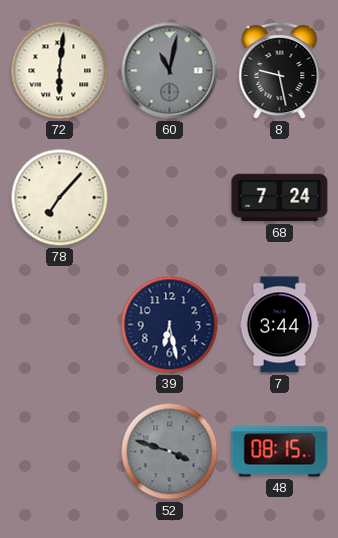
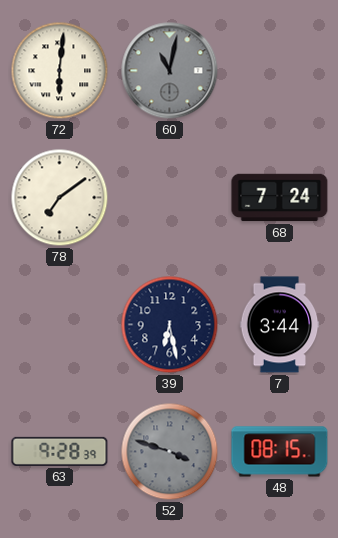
8: 9:28 -> none (280, 71)
78: 7:07 -> 7:09 (60, 198)
63: none -> 9:28 (60, 451)
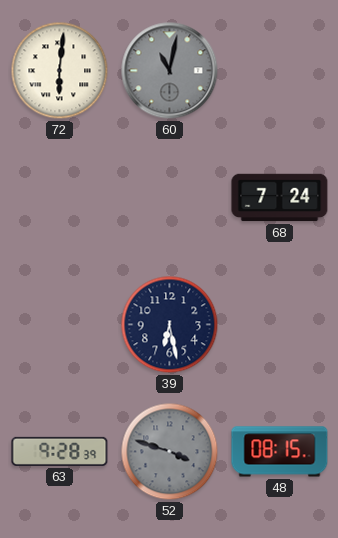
78: 7:09 -> none (60, 198)
7: 3:44 -> none (280, 325)
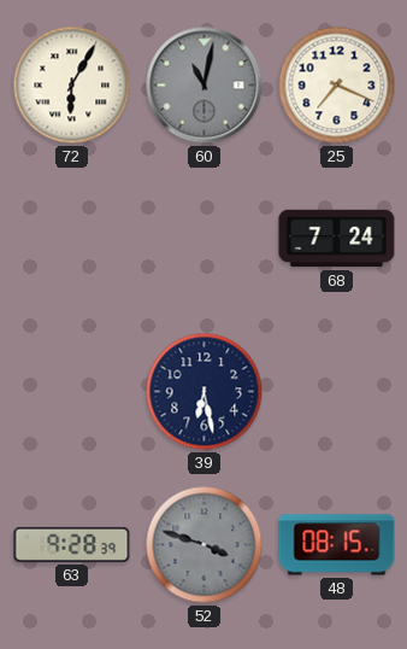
72: 6:01 -> 6:05 (72, 86)
25: none -> 7:19 (337, 86)
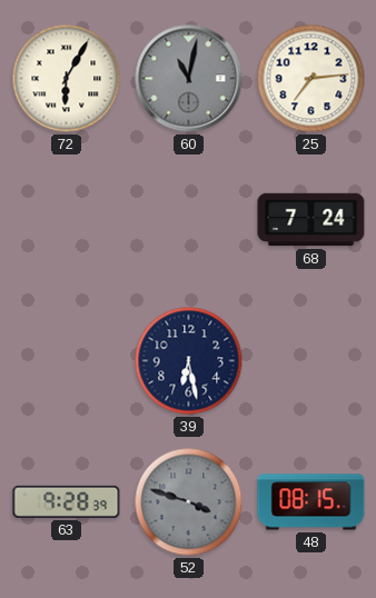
25: 7:19 -> 7:14 (311, 79)
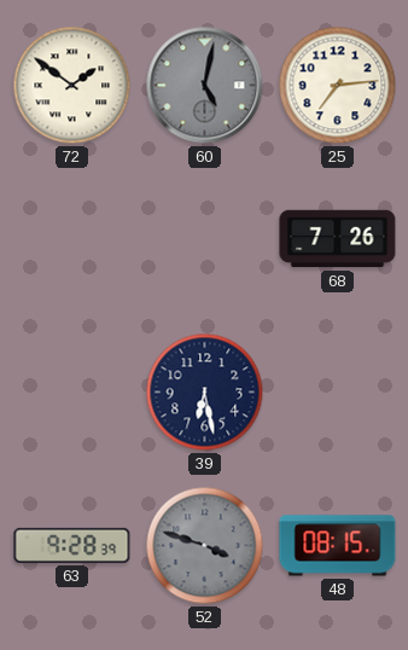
72: 6:05 -> 1:51 (72, 86)
60: 11:02 -> 5:02 (205, 86)
68: 7:24 -> 7:26 (338, 239)
